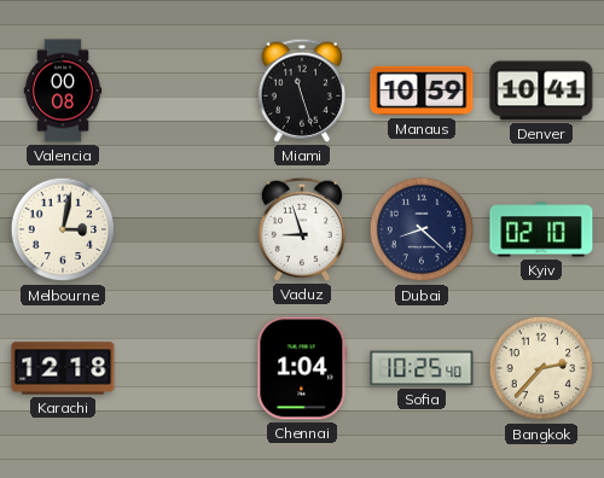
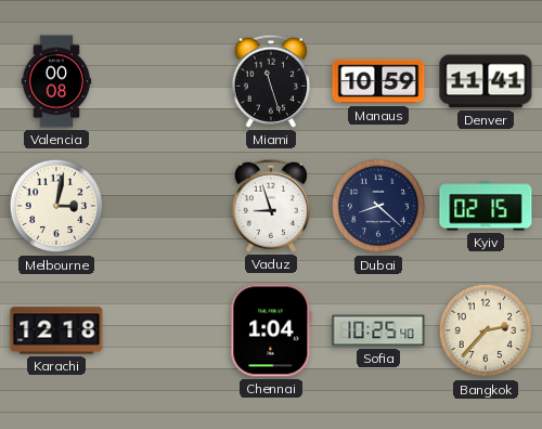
Denver: 10:41 -> 11:41 (486, 81)
Kyiv: 02:10 -> 02:15 (486, 206)
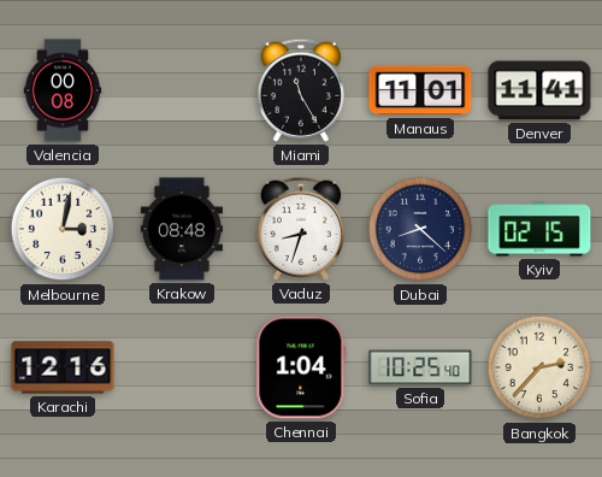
Miami: 11:27 -> 11:25 (301, 90)
Manaus: 10:59 -> 11:01 (420, 90)
Krakow: none -> 08:48 (182, 229)
Vaduz: 8:57 -> 8:33 (301, 229)
Karachi: 12:18 -> 12:16 (63, 367)
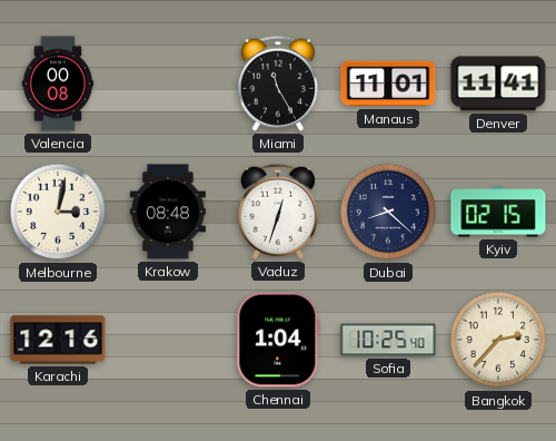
Vaduz: 8:33 -> 12:33 (278, 212)
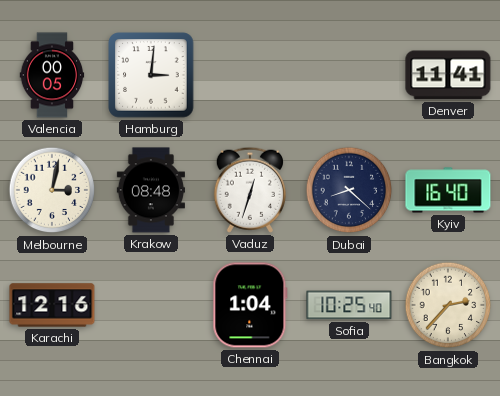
Valencia: 00:08 -> 00:05 (52, 75)
Hamburg: none -> 3:01 (151, 75)
Miami: 11:25 -> none (278, 84)
Manaus: 11:01 -> none (388, 84)
Kyiv: 02:15 -> 16:40 (448, 190)
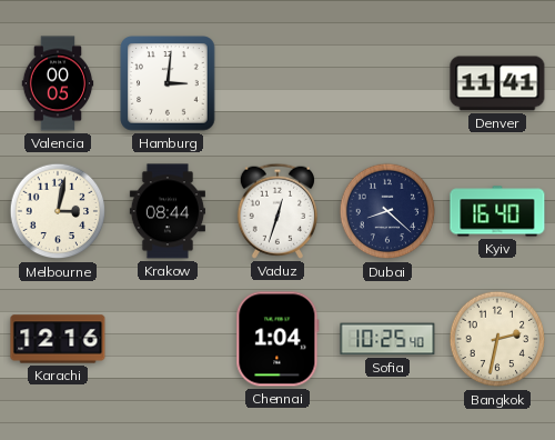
Krakow: 08:48 -> 08:44 (168, 211)
Bangkok: 2:37 -> 2:32 (497, 339)
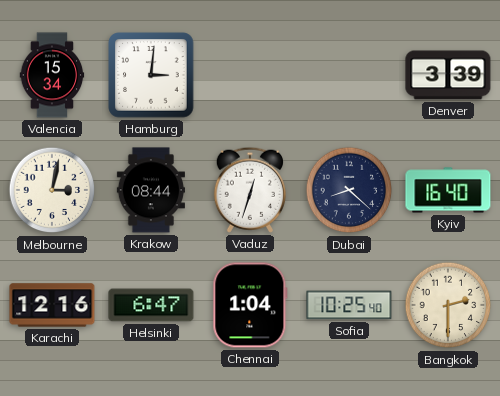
Valencia: 00:05 -> 15:34 (52, 75)
Denver: 11:41 -> 3:39 (448, 75)
Helsinki: none -> 6:47 (151, 305)
Bangkok: 2:32 -> 2:30 (448, 305)
